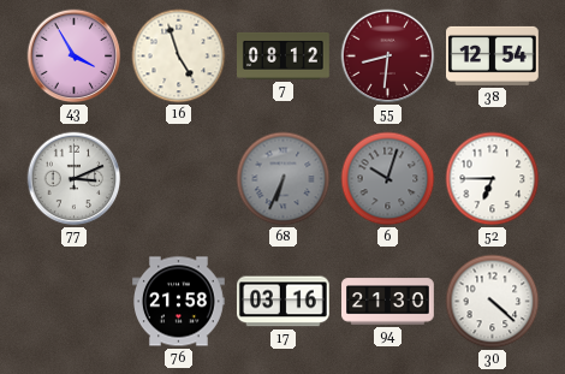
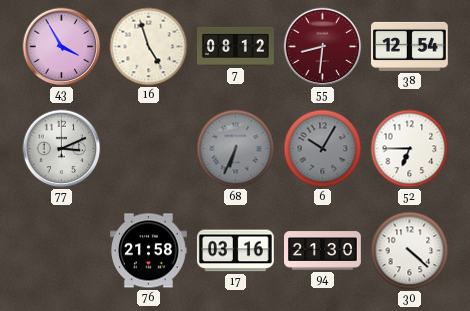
6: 10:03 -> 10:05 (323, 149)
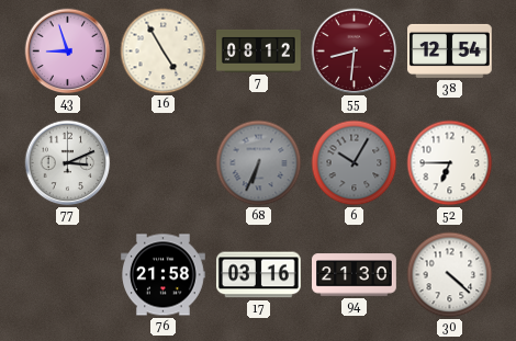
43: 3:55 -> 8:57 (68, 52)
16: 4:57 -> 4:55 (164, 52)
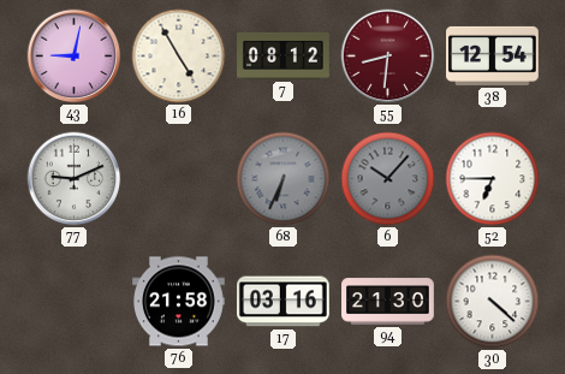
43: 8:57 -> 9:02 (75, 57)
77: 3:11 -> 9:11 (75, 179)
6: 10:05 -> 10:07 (388, 179)
